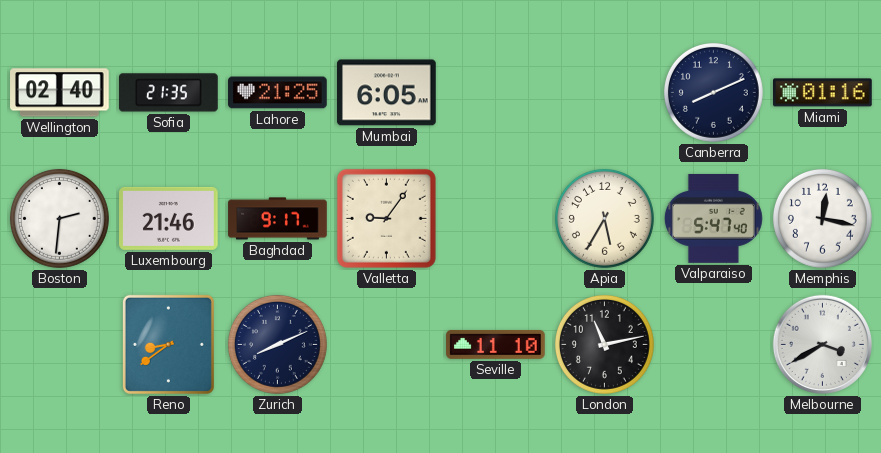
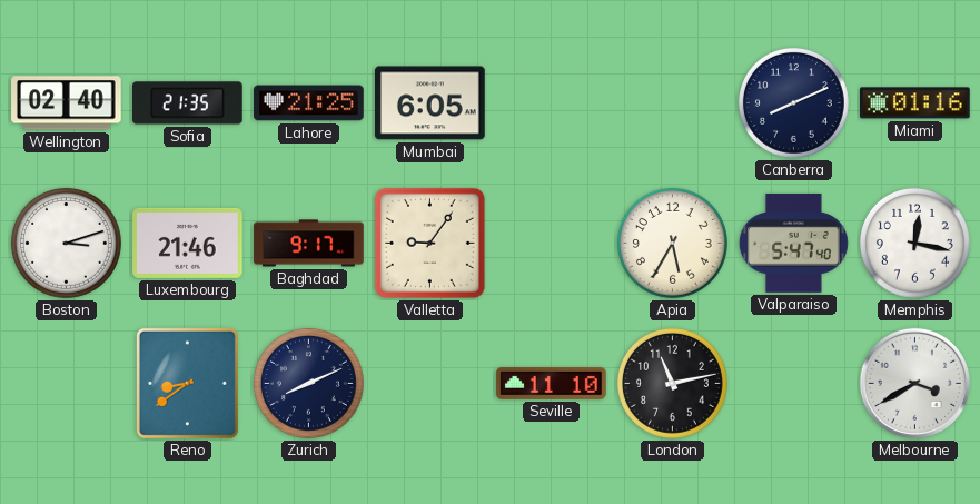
Boston: 2:31 -> 3:12 (66, 243)
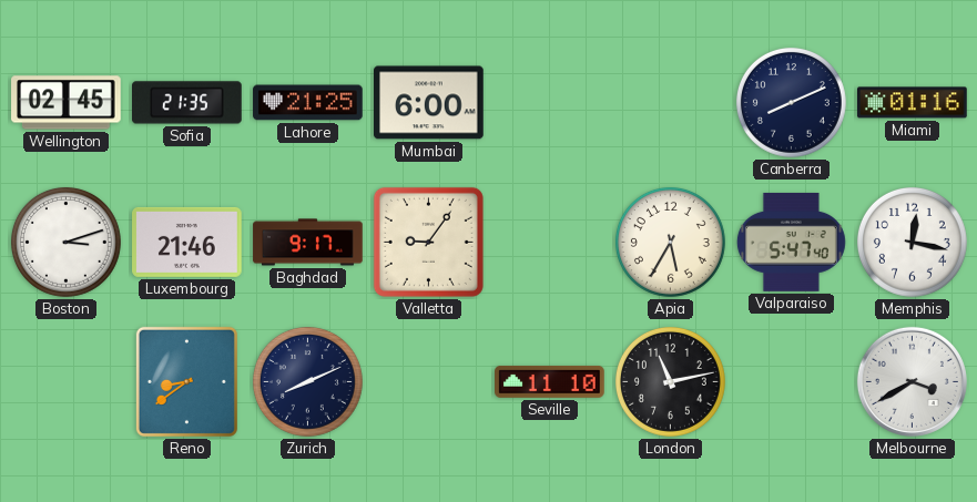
Wellington: 02:40 -> 02:45 (67, 103)
Mumbai: 6:05 -> 6:00 (429, 103)
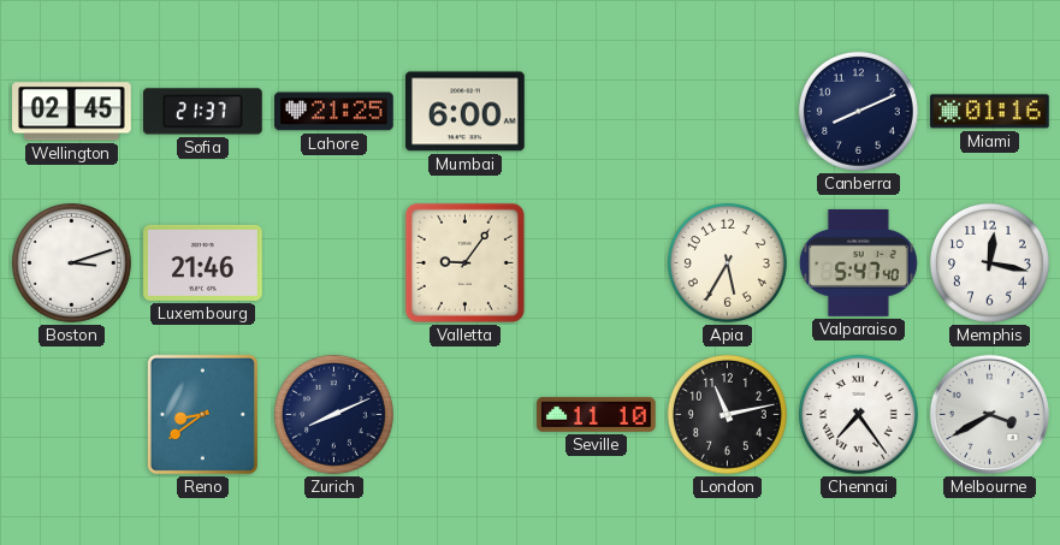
Sofia: 21:35 -> 21:37 (203, 112)
Baghdad: 9:17 -> none (308, 243)
Chennai: none -> 7:24 (858, 414)
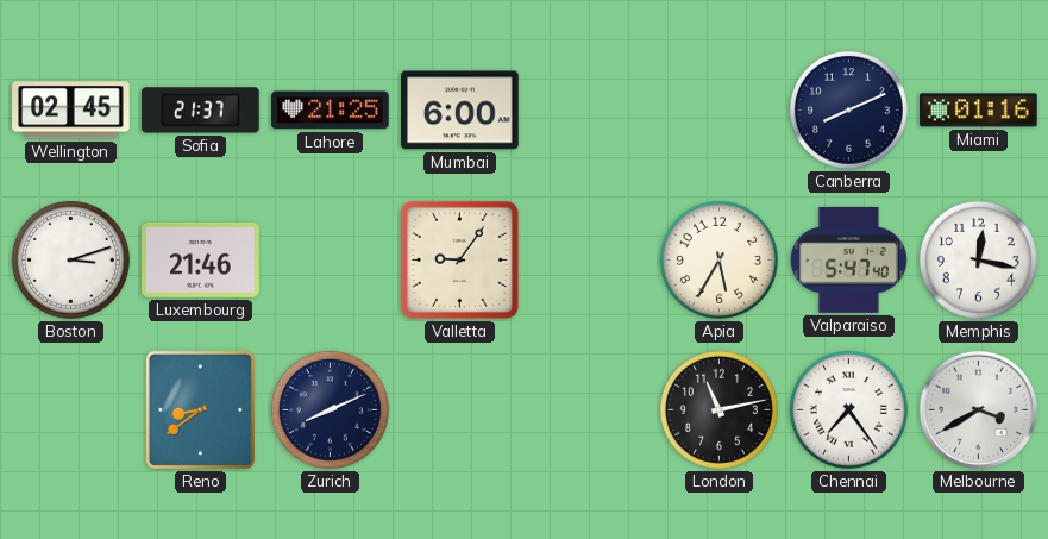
Seville: 11:10 -> none (597, 414)
